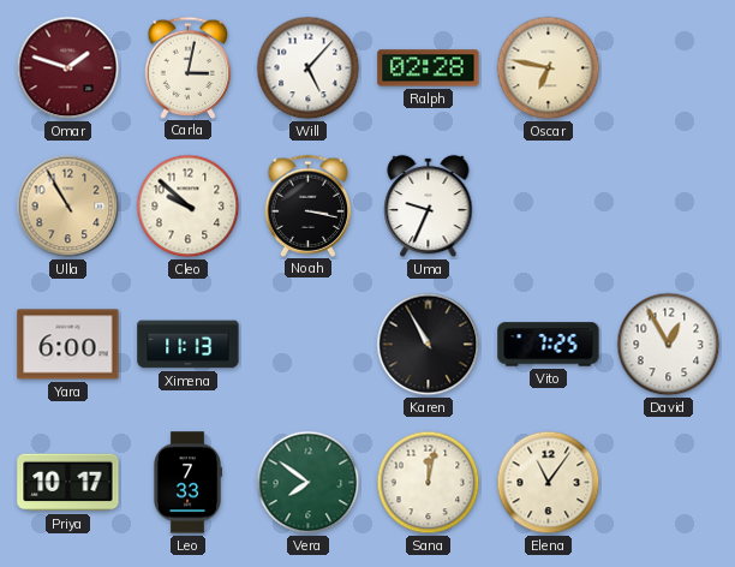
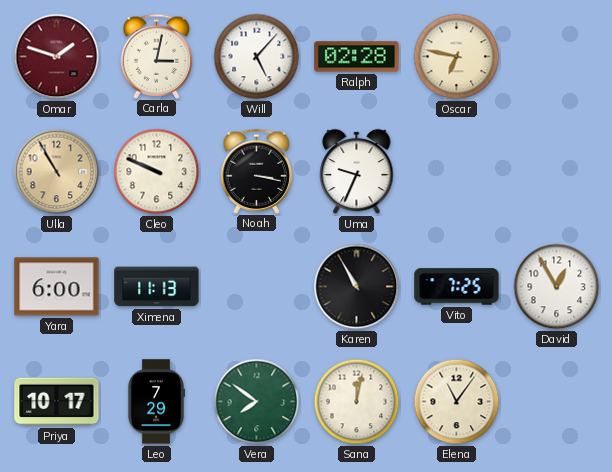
Cleo: 9:52 -> 9:49 (157, 172)
Leo: 7:33 -> 7:29 (155, 402)
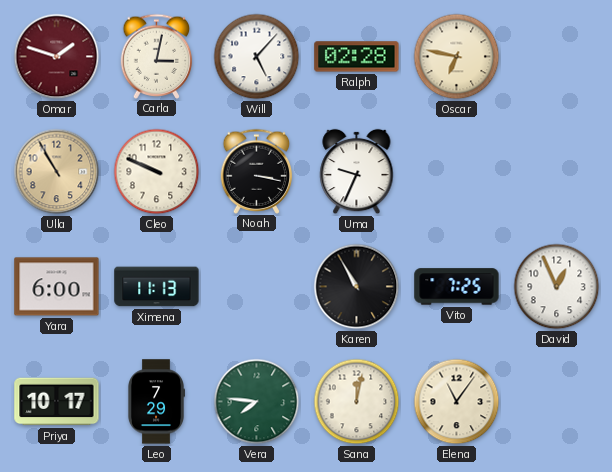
David: 12:55 -> 12:56 (557, 287)
Vera: 7:51 -> 7:46 (257, 402)
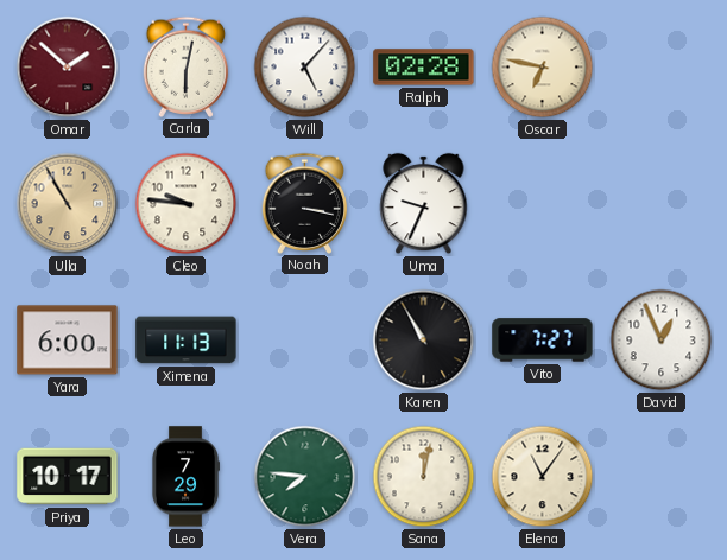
Omar: 1:48 -> 1:52 (68, 68)
Carla: 3:02 -> 6:02 (187, 66)
Cleo: 9:49 -> 9:46 (187, 204)
Vito: 7:25 -> 7:27 (543, 341)
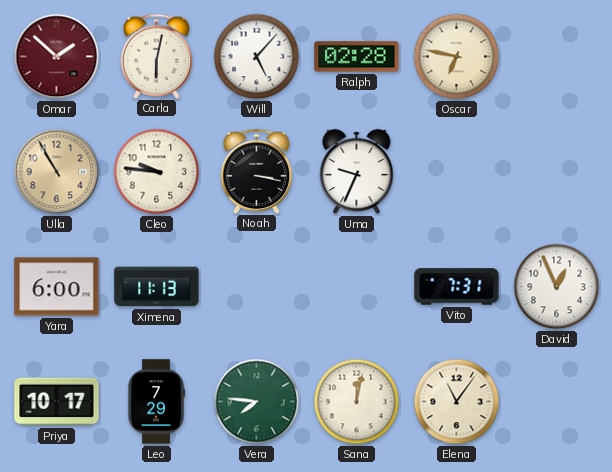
Karen: 10:55 -> none (424, 341)
Vito: 7:27 -> 7:31 (457, 287)
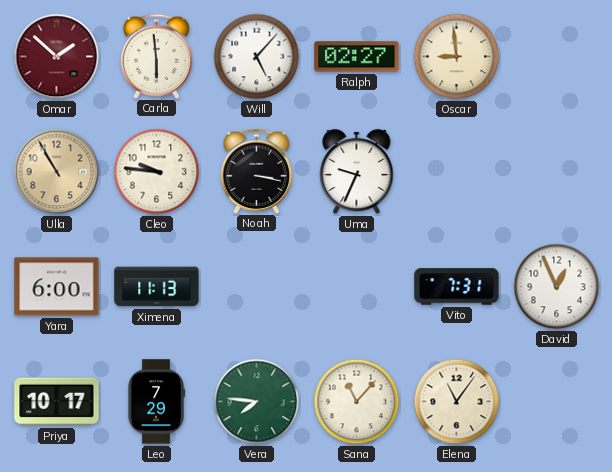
Carla: 6:02 -> 5:59 (157, 56)
Ralph: 02:28 -> 02:27 (357, 57)
Oscar: 6:47 -> 8:59 (457, 57)
Sana: 12:02 -> 11:07 (357, 402)
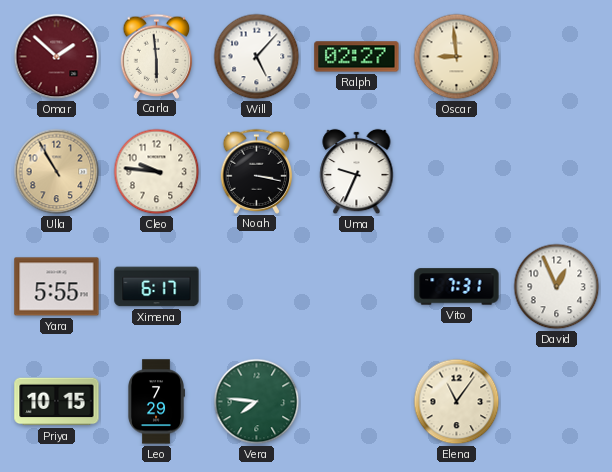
Yara: 6:00 -> 5:55 (57, 287)
Ximena: 11:13 -> 6:17 (157, 287)
Priya: 10:17 -> 10:15 (57, 402)
Sana: 11:07 -> none (357, 402)
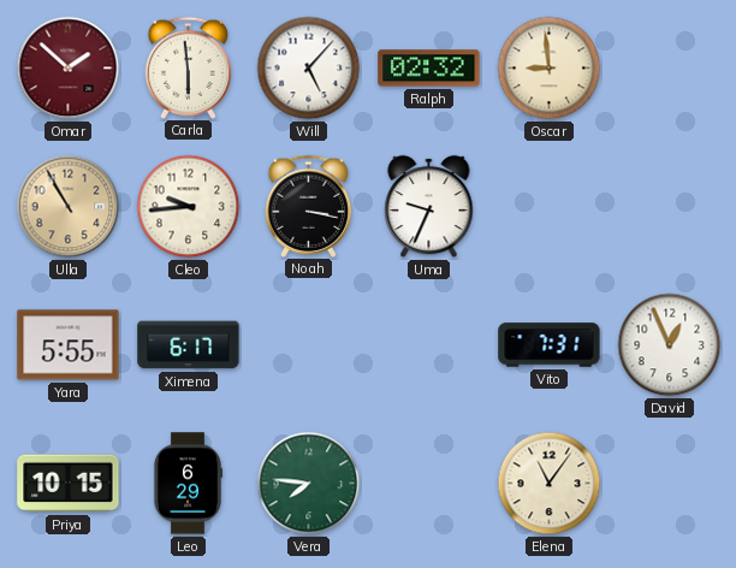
Ralph: 02:27 -> 02:32 (429, 69)
Cleo: 9:46 -> 9:44 (189, 207)
Leo: 7:29 -> 6:29 (186, 484)
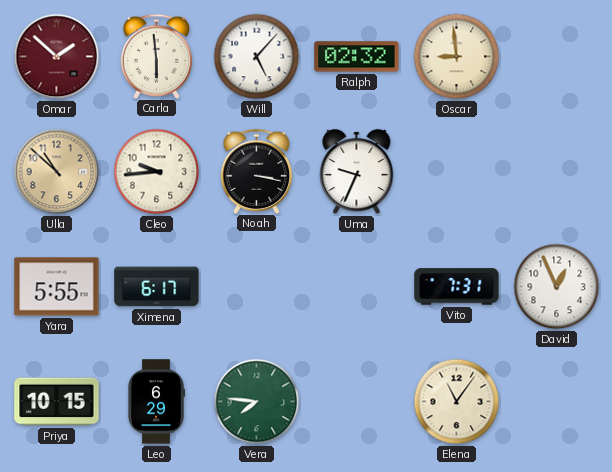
Ulla: 10:55 -> 10:52 (57, 172)
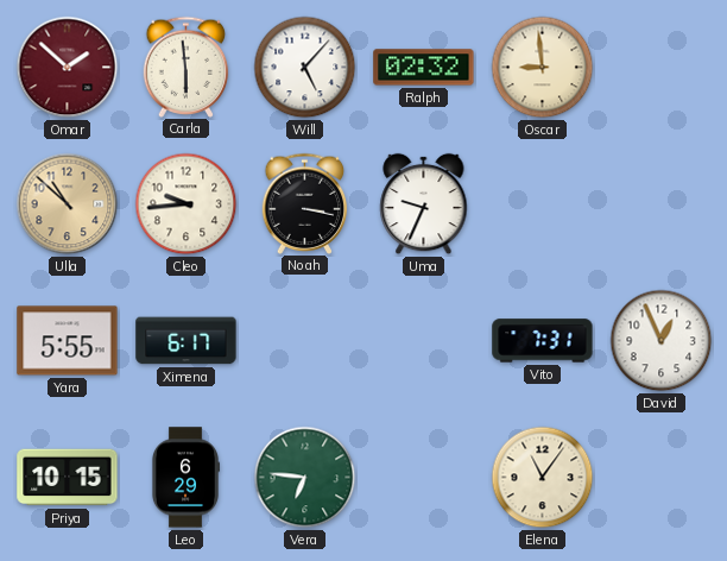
Vera: 7:46 -> 6:46 (305, 478)
